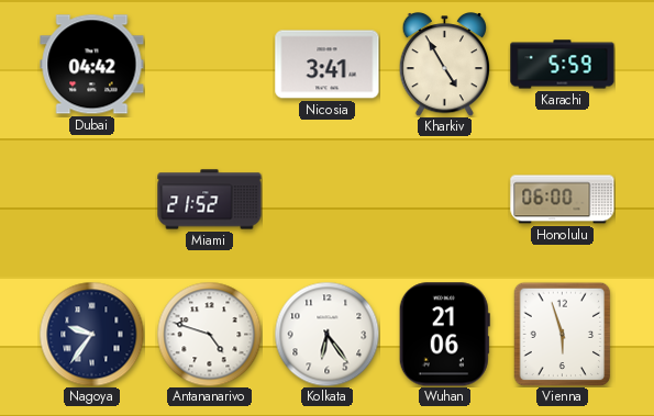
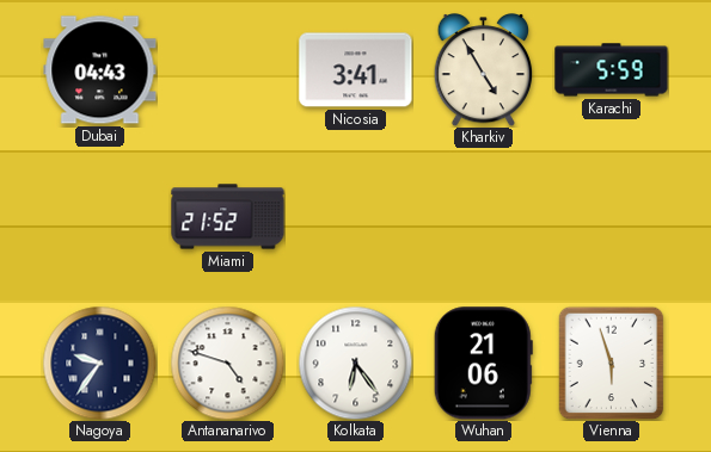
Dubai: 04:42 -> 04:43 (100, 70)
Honolulu: 06:00 -> none (563, 200)
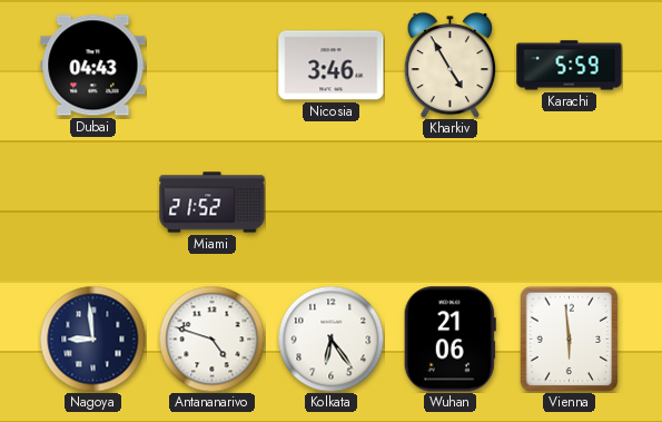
Nicosia: 3:41 -> 3:46 (332, 66)
Nagoya: 9:36 -> 8:59 (92, 338)
Vienna: 5:57 -> 5:59 (570, 338)
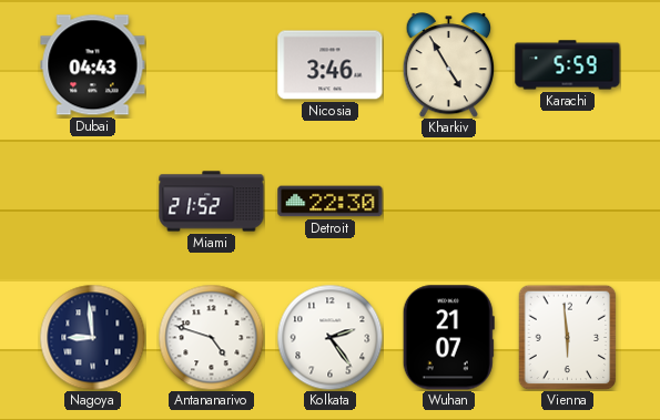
Detroit: none -> 22:30 (331, 202)
Kolkata: 6:24 -> 2:24 (329, 337)
Wuhan: 21:06 -> 21:07 (448, 338)
